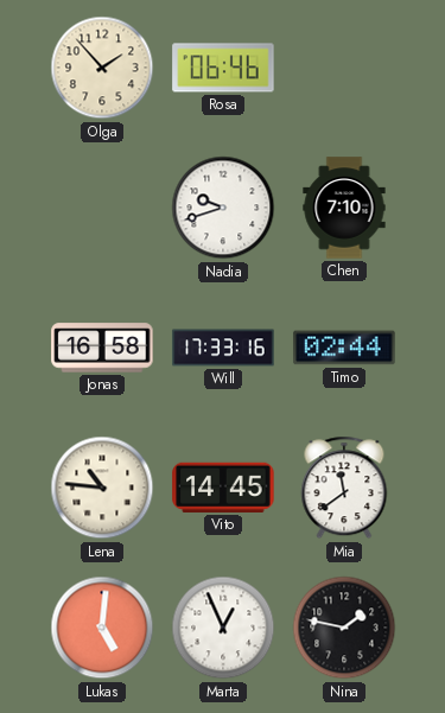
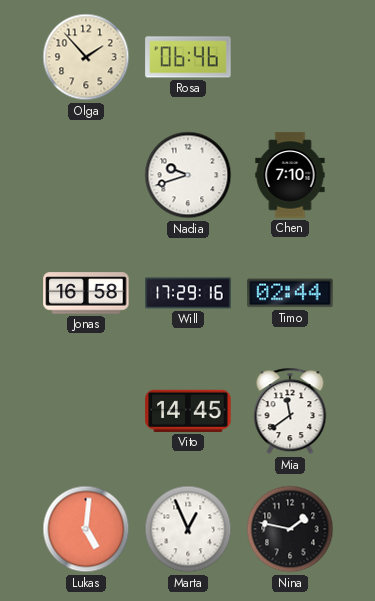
Will: 17:33 -> 17:29 (188, 293)
Lena: 10:46 -> none (102, 488)
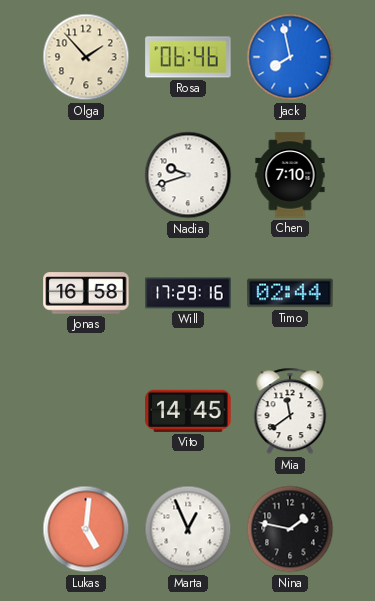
Jack: none -> 7:58 (290, 57)
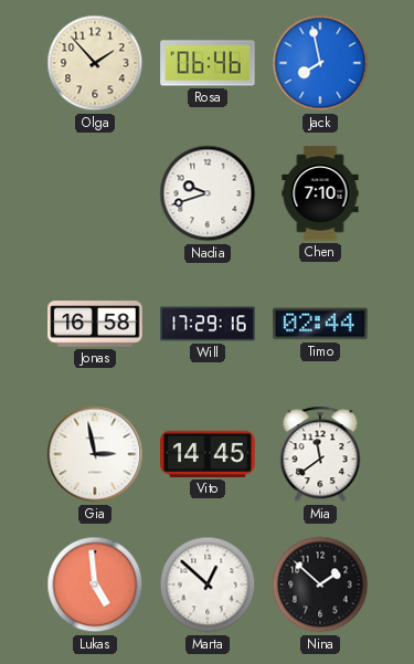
Gia: none -> 2:58 (95, 454)
Lukas: 5:01 -> 4:59 (95, 584)
Marta: 12:56 -> 12:52 (208, 584)
Nina: 1:47 -> 1:52 (320, 584)
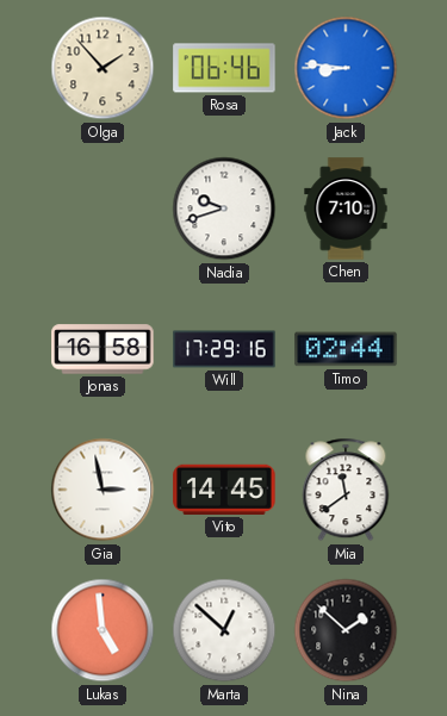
Jack: 7:58 -> 8:46 (346, 68)
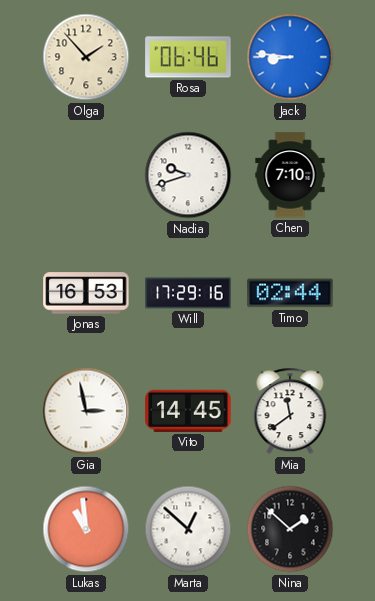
Jonas: 16:58 -> 16:53 (86, 293)
Lukas: 4:59 -> 10:59 (86, 529)
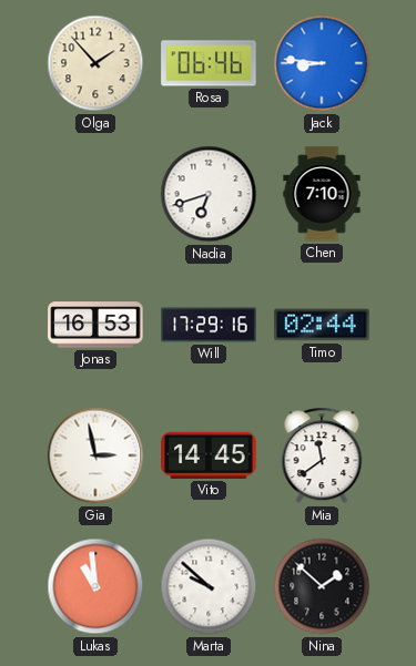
Nadia: 9:42 -> 6:42 (209, 194)
Marta: 12:52 -> 9:52 (209, 586)
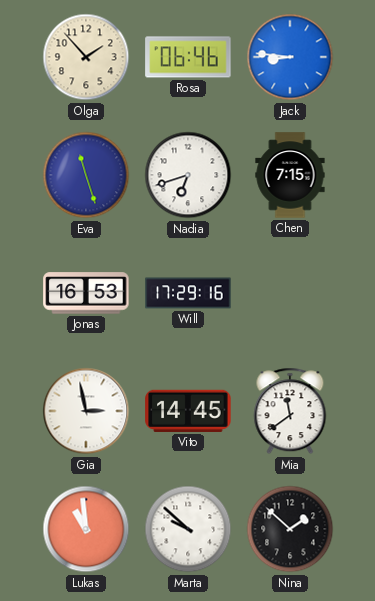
Eva: none -> 11:27 (86, 175)
Chen: 7:10 -> 7:15 (290, 175)
Timo: 02:44 -> none (322, 325)
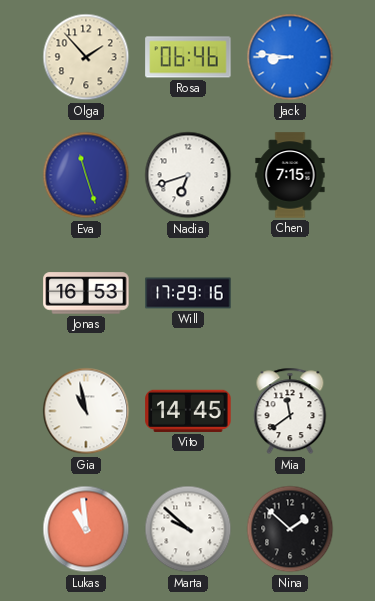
Gia: 2:58 -> 10:58 (86, 411)
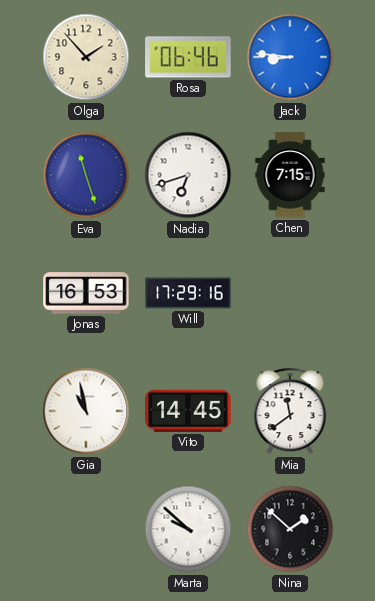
Lukas: 10:59 -> none (86, 529)
